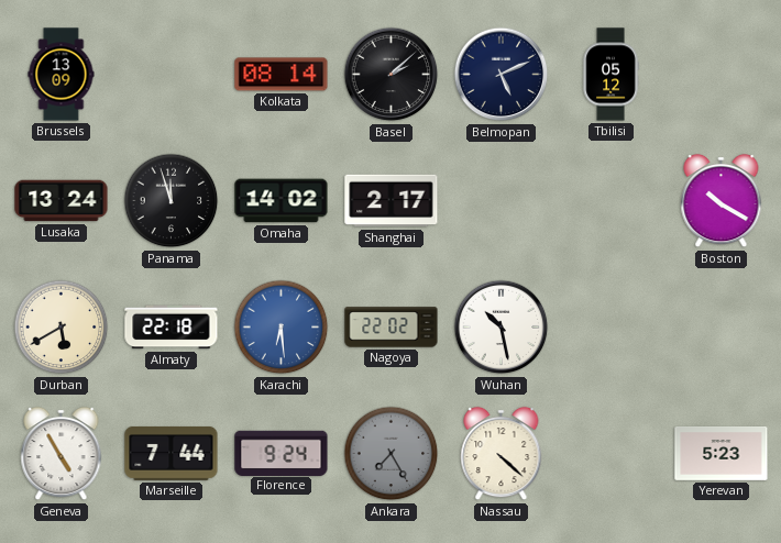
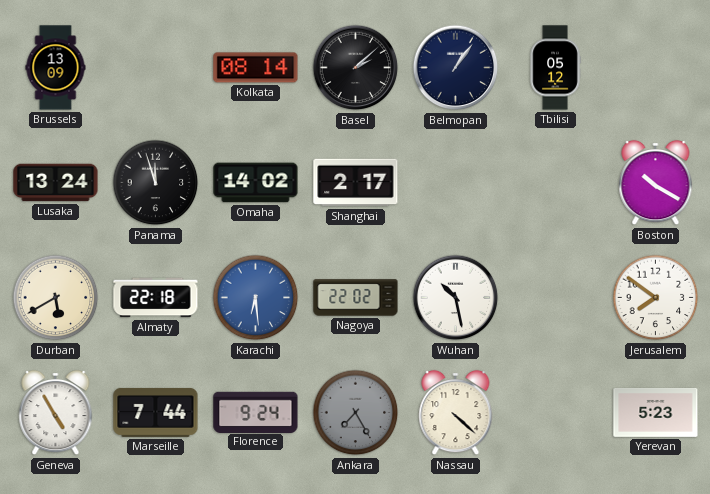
Belmopan: 5:11 -> 1:06 (456, 68)
Jerusalem: none -> 7:51 (656, 298)
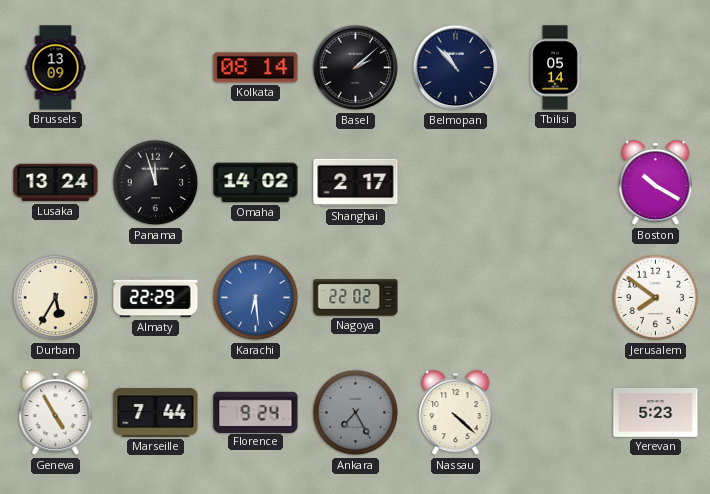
Belmopan: 1:06 -> 10:53 (456, 68)
Tbilisi: 05:12 -> 05:14 (555, 68)
Durban: 5:40 -> 5:35 (56, 298)
Almaty: 22:18 -> 22:29 (156, 298)
Wuhan: 10:28 -> none (456, 298)
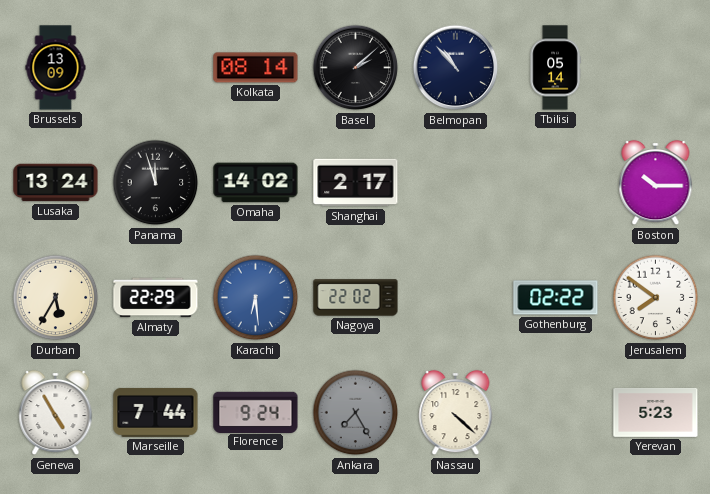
Boston: 10:20 -> 10:15 (656, 183)
Gothenburg: none -> 02:22 (556, 298)
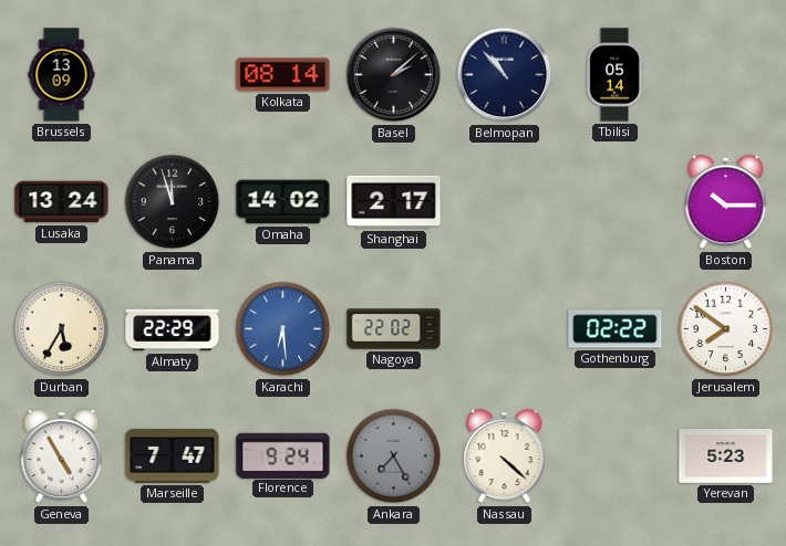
Marseille: 7:44 -> 7:47 (173, 455)
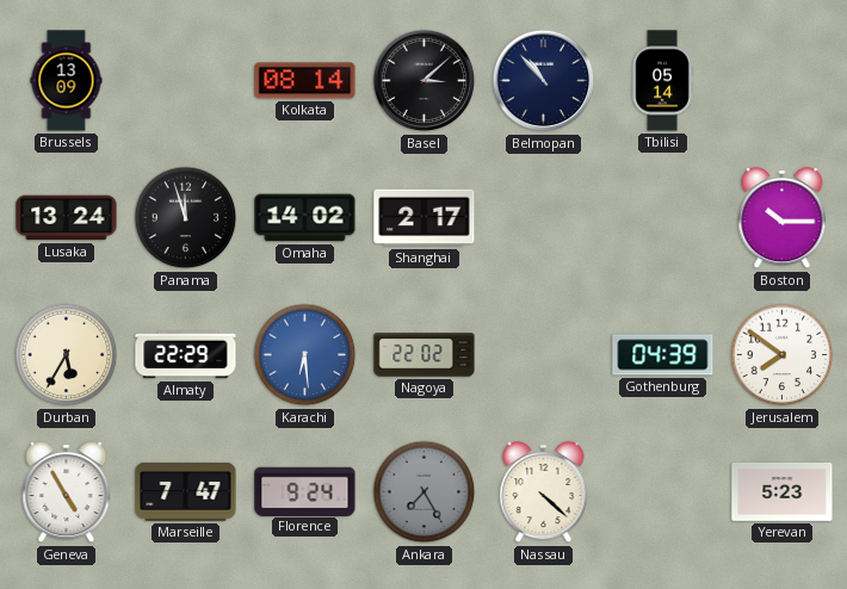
Basel: 2:08 -> 3:08 (425, 81)
Gothenburg: 02:22 -> 04:39 (663, 355)
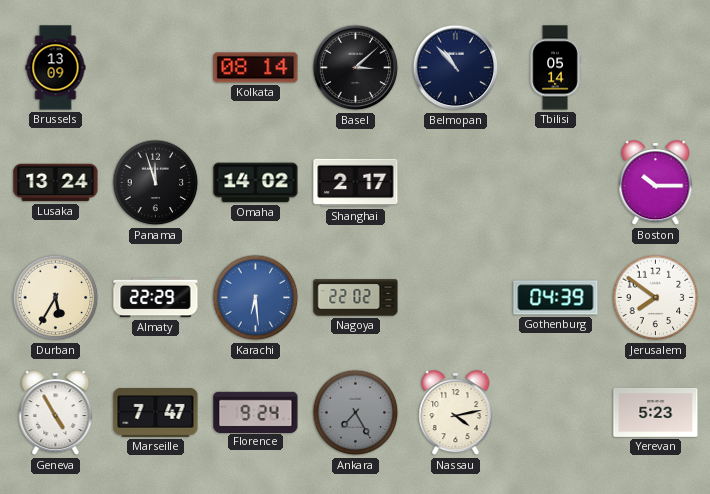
Nassau: 4:22 -> 4:13 (456, 413)
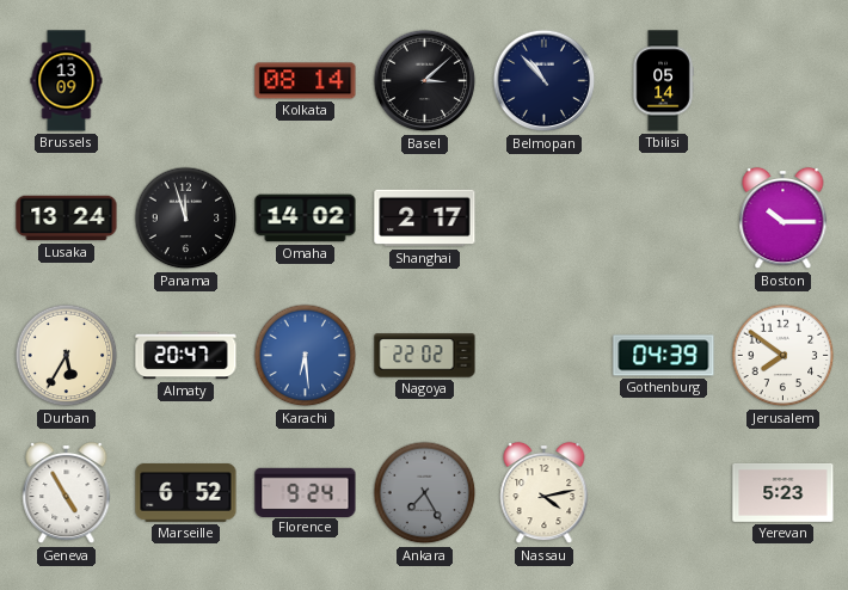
Almaty: 22:29 -> 20:47 (186, 356)
Marseille: 7:47 -> 6:52 (186, 492)
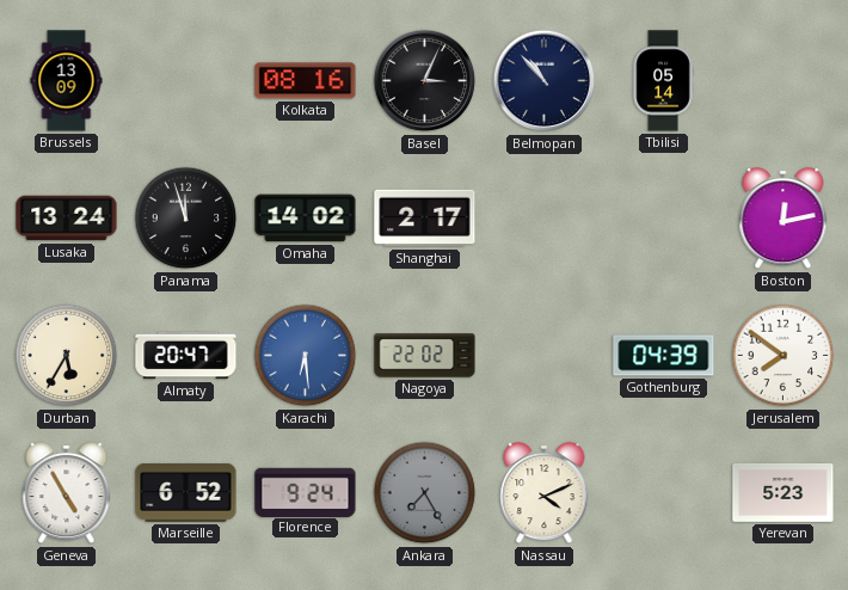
Kolkata: 08:14 -> 08:16 (306, 81)
Basel: 3:08 -> 3:04 (425, 81)
Boston: 10:15 -> 12:13 (784, 219)
Nassau: 4:13 -> 4:11 (545, 493)
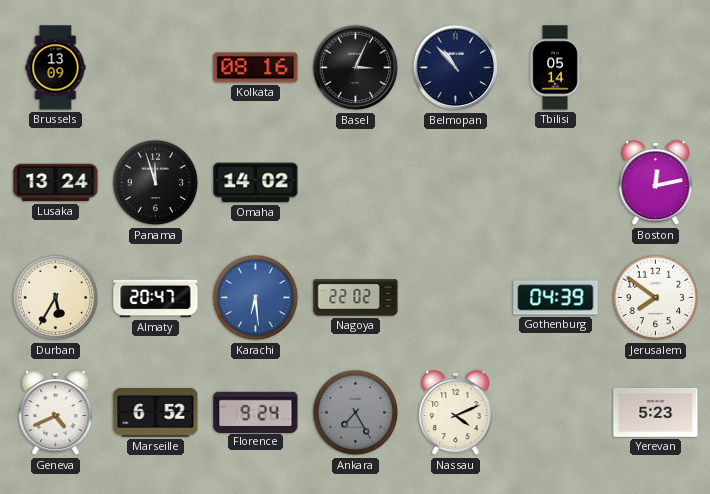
Shanghai: 2:17 -> none (425, 219)
Geneva: 4:55 -> 4:41 (56, 413)
